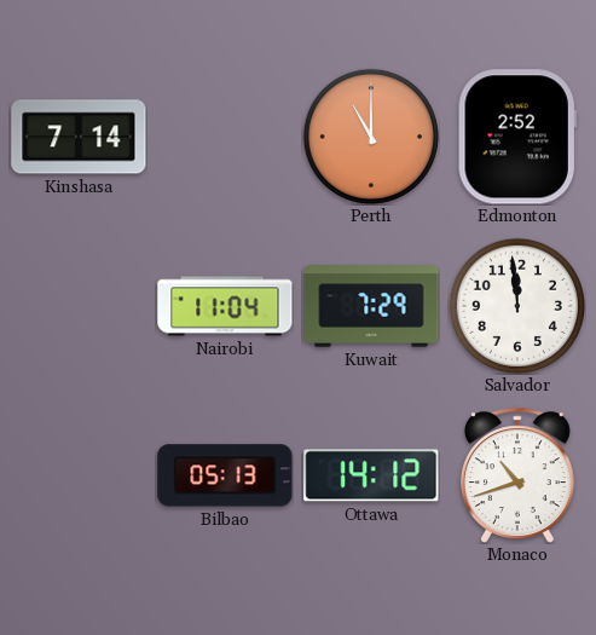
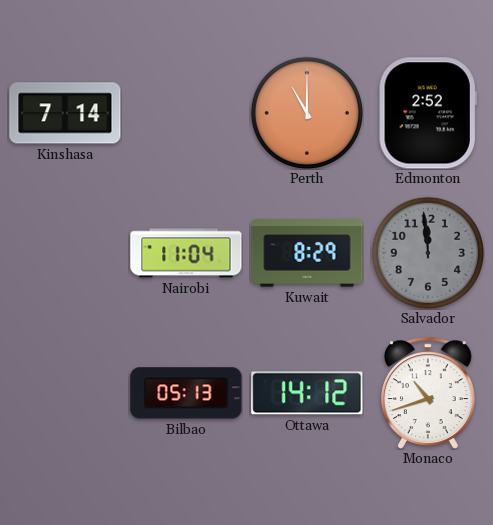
Kuwait: 7:29 -> 8:29 (307, 253)
Salvador dial: white -> grey (428, 253)
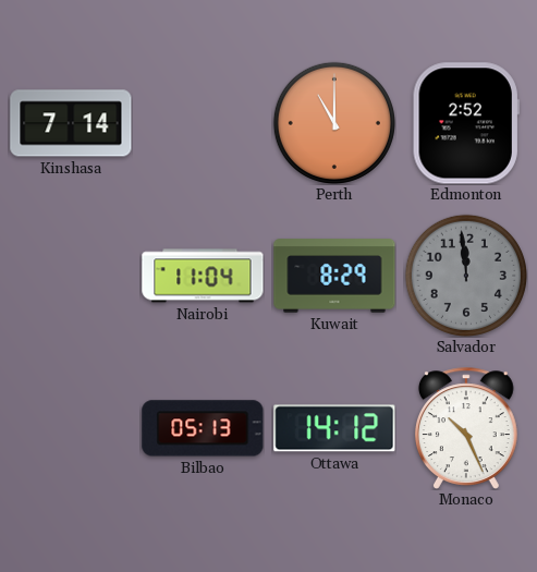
Monaco: 10:42 -> 10:26 (466, 428)
